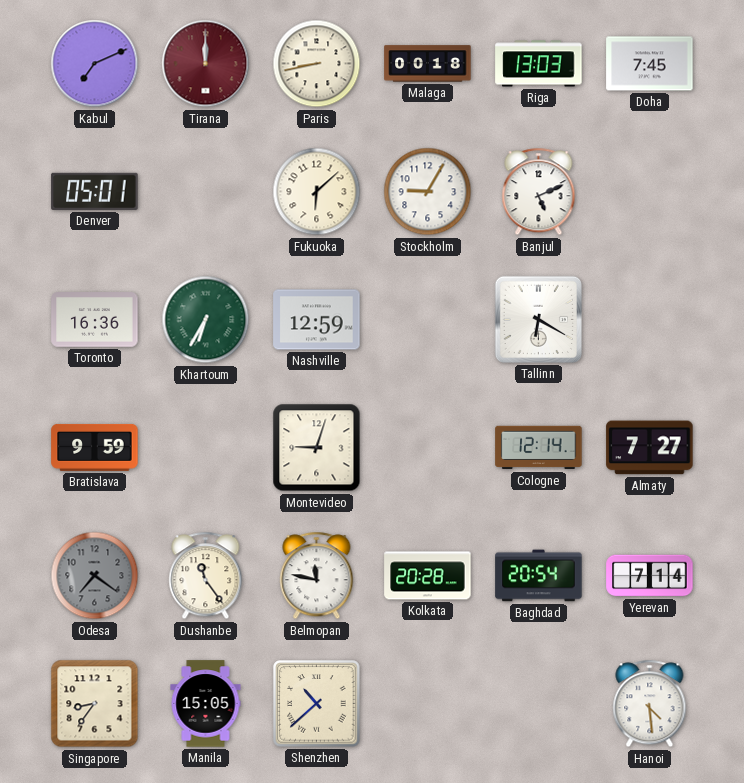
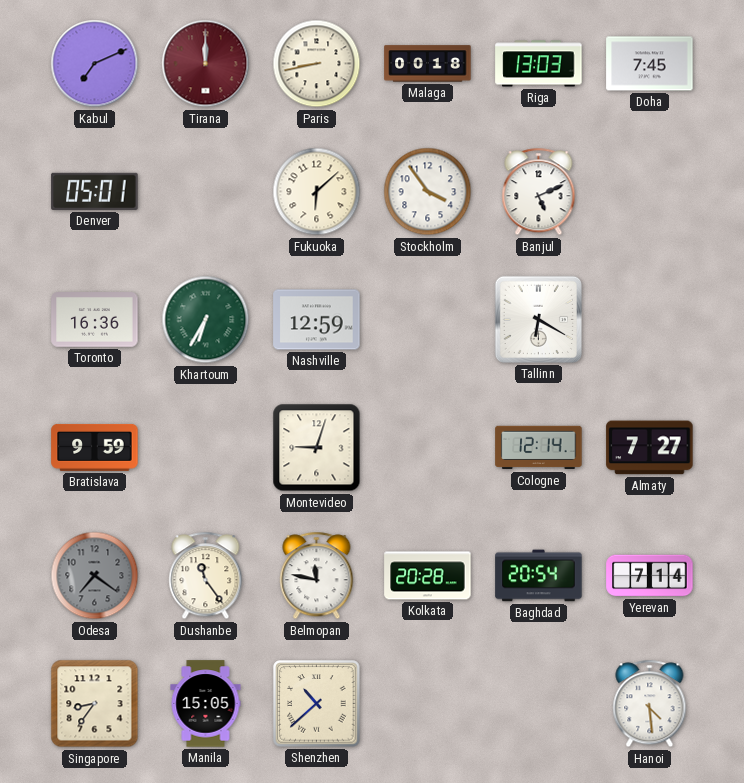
Stockholm: 9:05 -> 3:54 (428, 192)
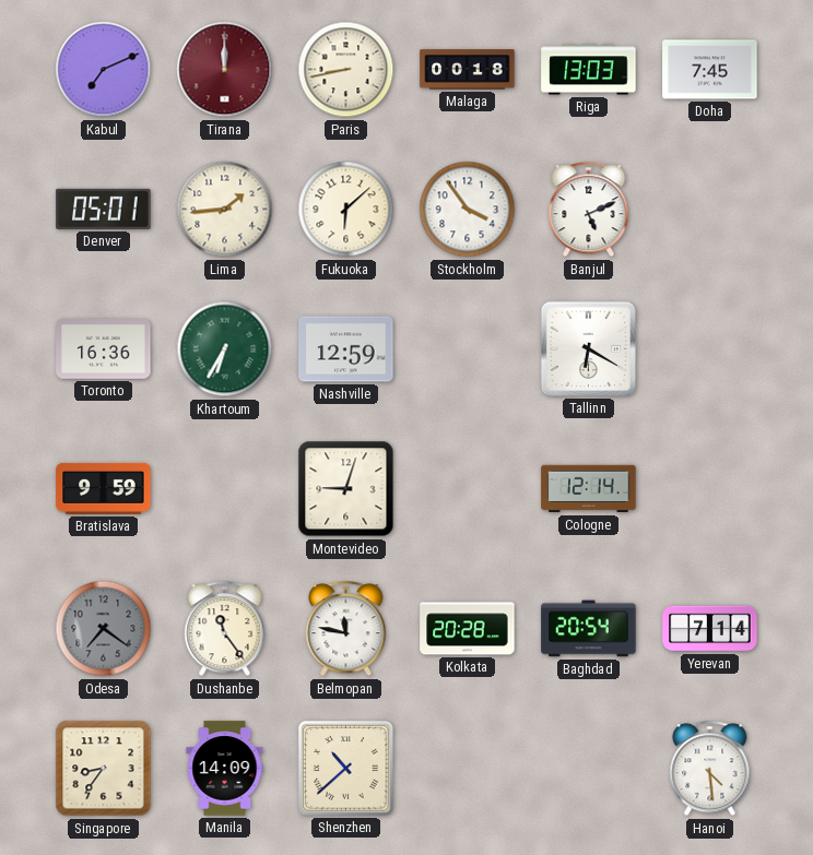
Lima: none -> 1:44 (225, 210)
Almaty: 7:27 -> none (650, 448)
Manila: 15:05 -> 14:09 (225, 769)
